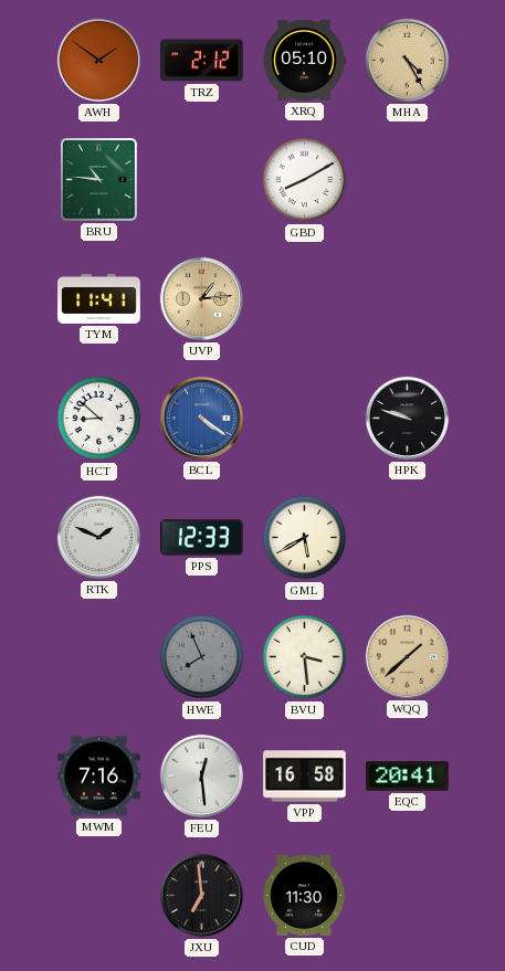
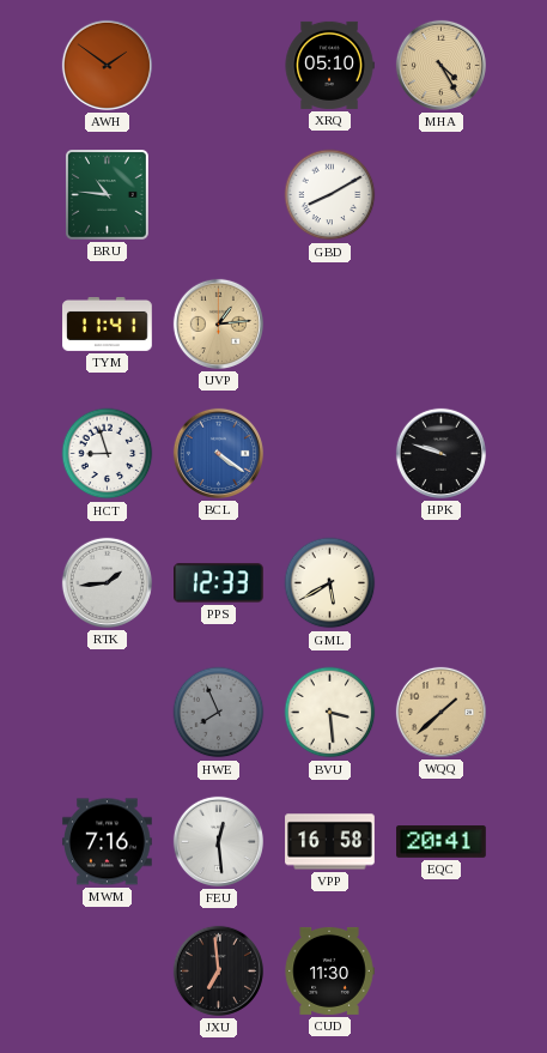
TRZ: 2:12 -> none (202, 61)
HCT: 8:52 -> 8:57 (108, 454)
RTK: 1:49 -> 1:44 (107, 582)
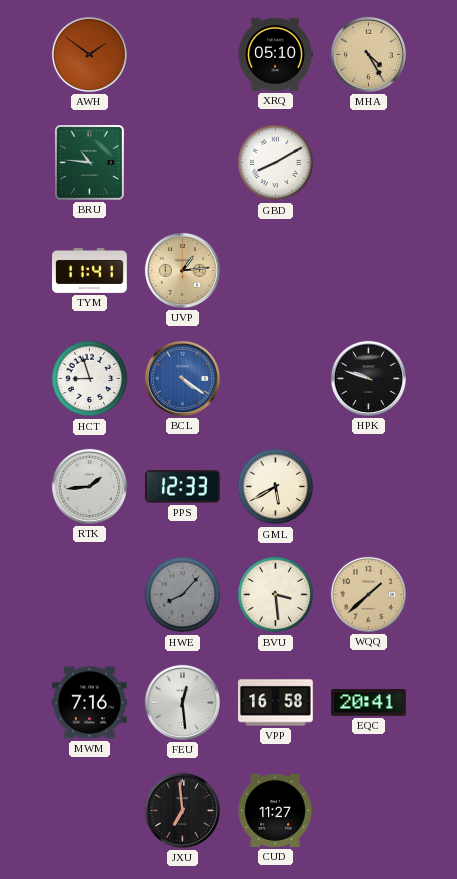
HWE: 7:56 -> 8:07 (183, 595)
CUD: 11:30 -> 11:27 (275, 810)
